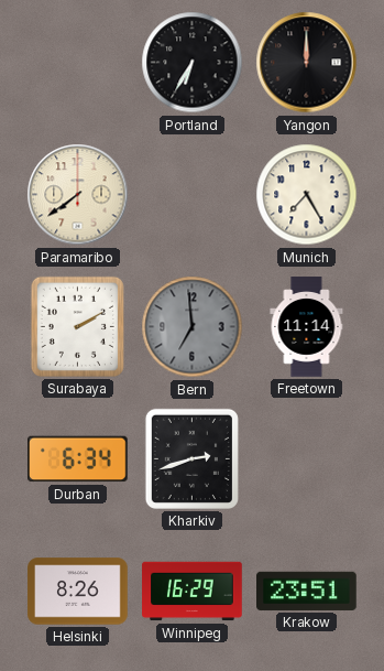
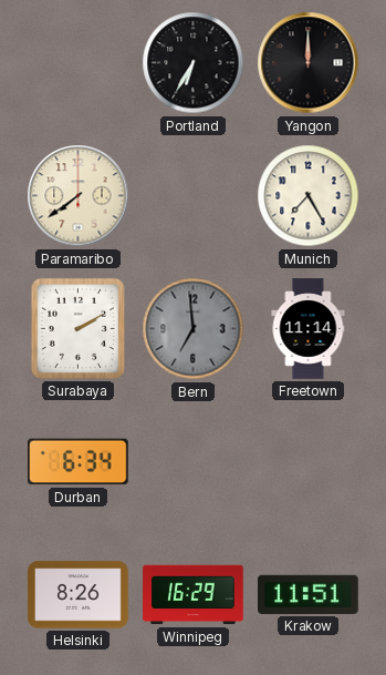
Kharkiv: 2:42 -> none (191, 458)
Krakow: 23:51 -> 11:51 (309, 594)
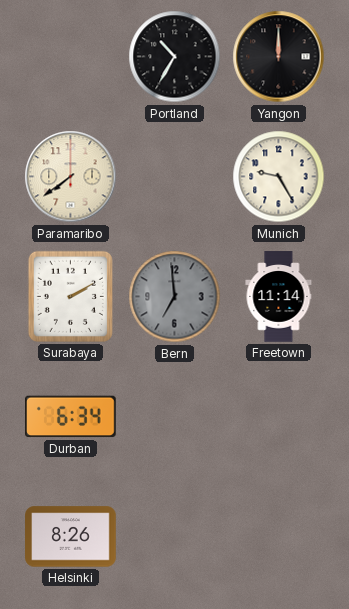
Portland: 6:35 -> 10:35 (175, 57)
Munich: 7:25 -> 9:25 (279, 177)
Winnipeg: 16:29 -> none (194, 595)
Krakow: 11:51 -> none (309, 594)
